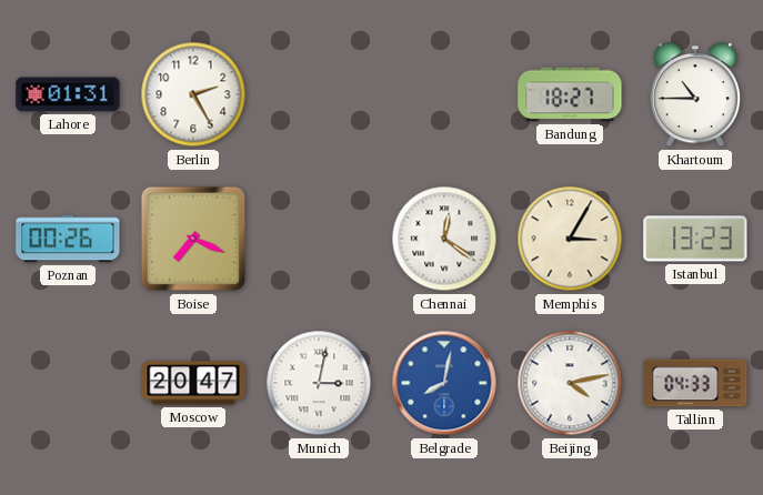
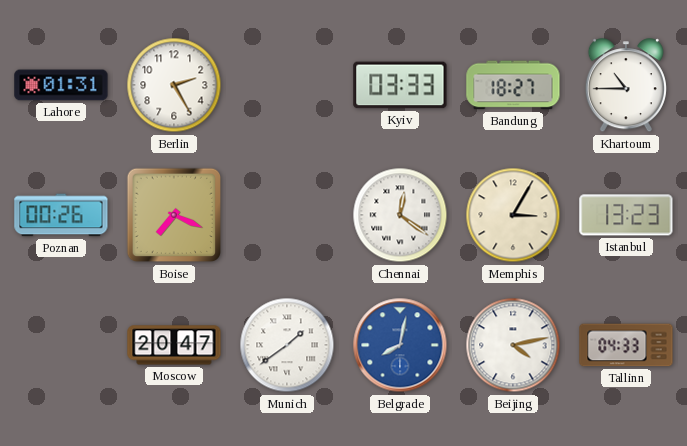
Kyiv: none -> 03:33 (400, 85)
Munich: 3:02 -> 1:39 (287, 345)
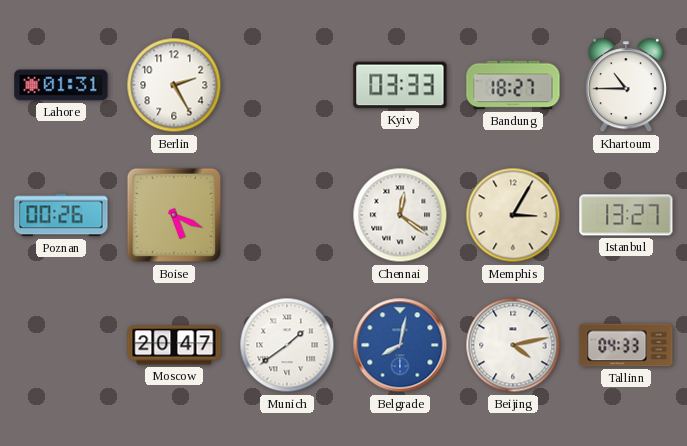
Boise: 7:19 -> 5:19 (174, 215)
Istanbul: 13:23 -> 13:27 (626, 215)
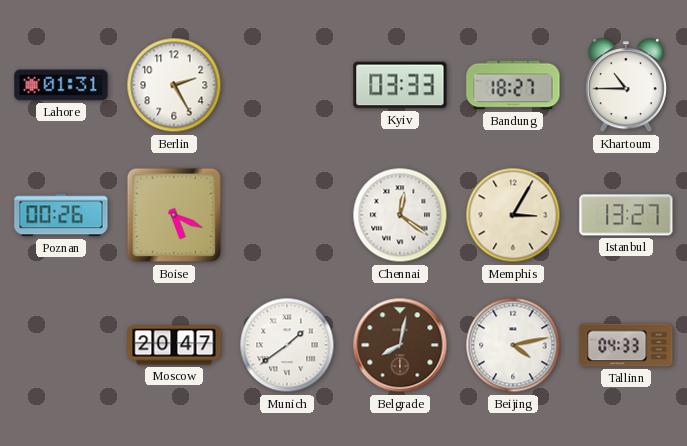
Belgrade dial: blue -> brown (400, 345)
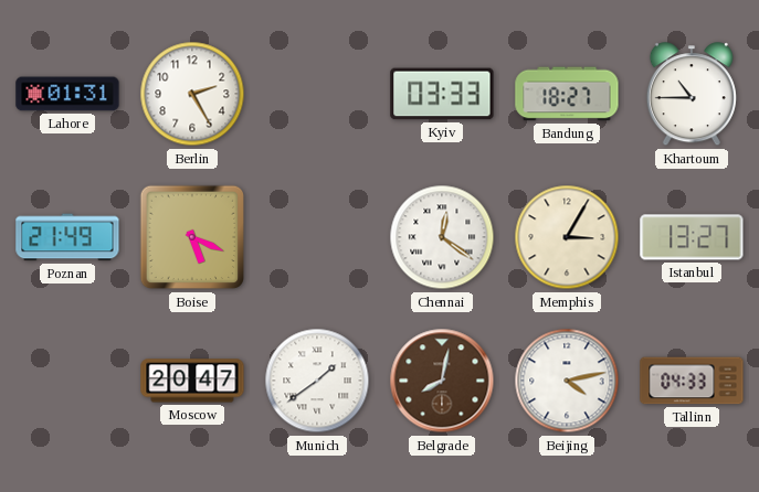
Poznan: 00:26 -> 21:49 (67, 237)
